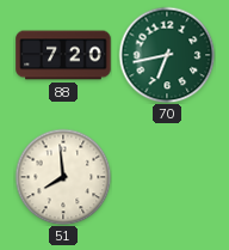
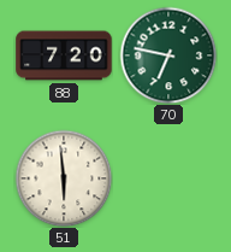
70: 6:43 -> 6:47 (168, 55)
51: 7:59 -> 5:59 (64, 178)
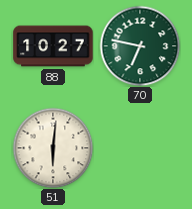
88: 7:20 -> 10:27 (53, 46)
51: 5:59 -> 6:01 (53, 148)
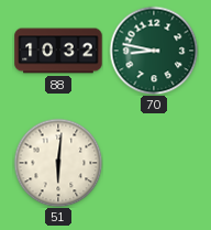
88: 10:27 -> 10:32 (58, 51)
70: 6:47 -> 8:47 (154, 51)
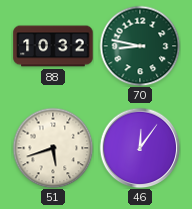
51: 6:01 -> 5:42 (53, 148)
46: none -> 12:06 (140, 148)
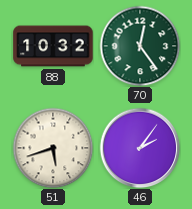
70: 8:47 -> 12:24 (140, 46)
46: 12:06 -> 2:06 (140, 148)
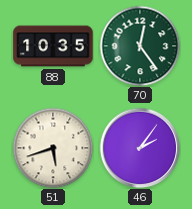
88: 10:32 -> 10:35 (53, 46)
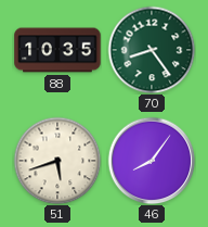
70: 12:24 -> 8:24 (152, 50)
46: 2:06 -> 8:06 (152, 161)
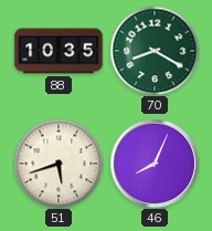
70: 8:24 -> 8:20 (155, 51)
46: 8:06 -> 8:04 (155, 164)
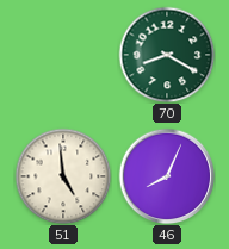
88: 10:35 -> none (59, 51)
51: 5:42 -> 4:59 (63, 176)
